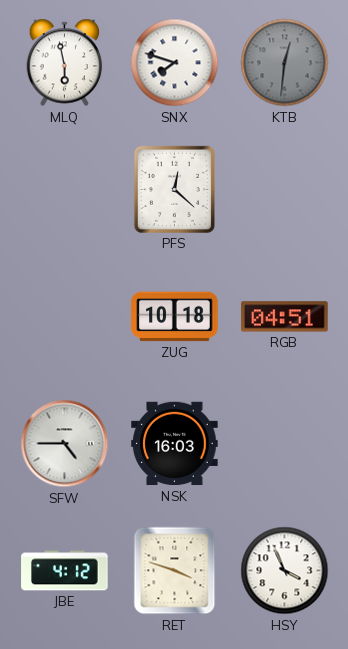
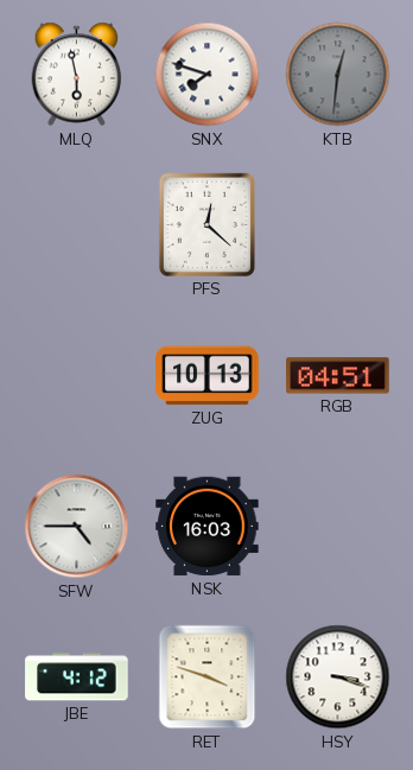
ZUG: 10:18 -> 10:13 (208, 376)
HSY: 3:56 -> 3:18 (338, 677)
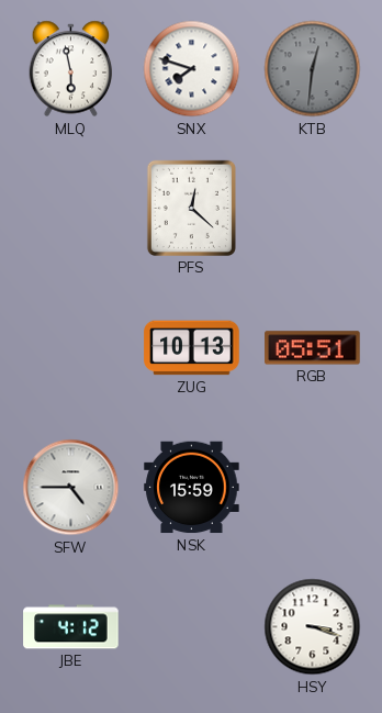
RGB: 04:51 -> 05:51 (313, 348)
NSK: 16:03 -> 15:59 (192, 488)
RET: 3:48 -> none (208, 677)
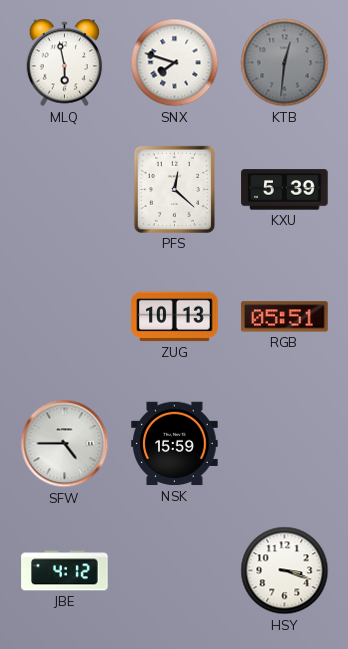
KXU: none -> 5:39 (285, 190)
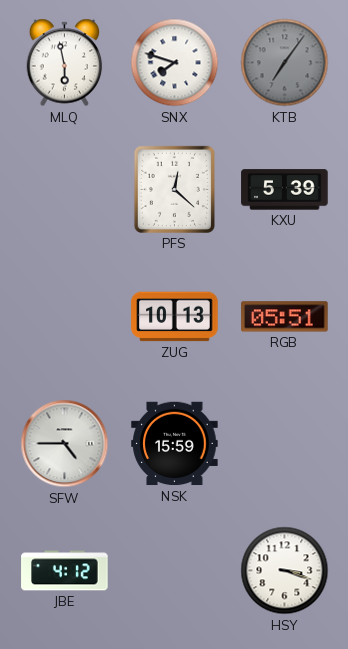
KTB: 12:31 -> 7:06 (285, 63)
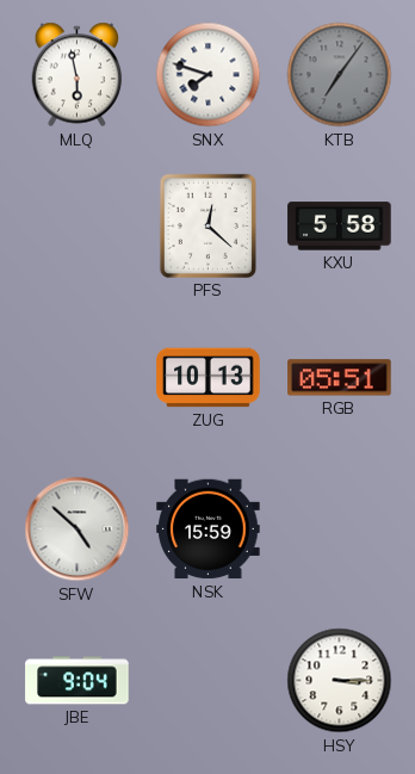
KXU: 5:39 -> 5:58 (340, 227)
SFW: 4:45 -> 4:52 (78, 530)
JBE: 4:12 -> 9:04 (78, 681)
HSY: 3:18 -> 3:15 (340, 681)
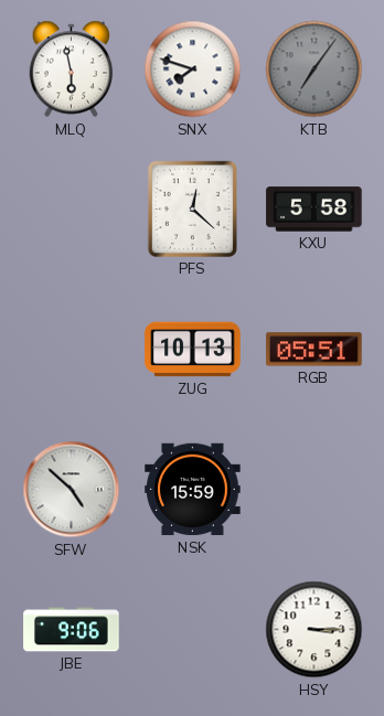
JBE: 9:04 -> 9:06 (72, 630)
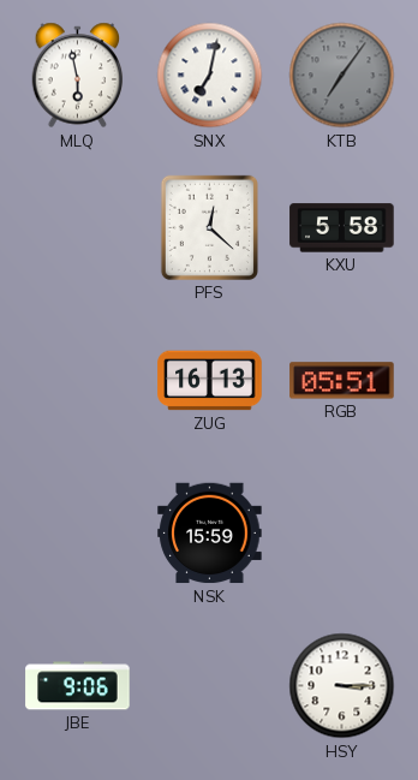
SNX: 7:48 -> 7:02 (210, 76)
ZUG: 10:13 -> 16:13 (210, 381)
SFW: 4:52 -> none (72, 490)
